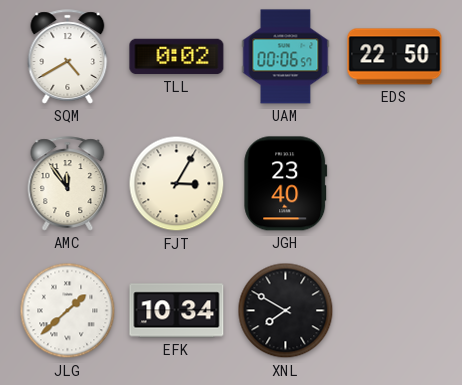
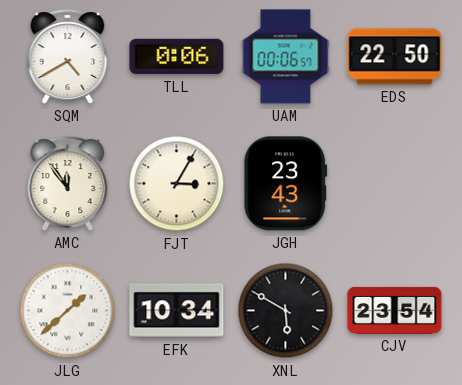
TLL: 0:02 -> 0:06 (177, 57)
JGH: 23:40 -> 23:43 (286, 184)
XNL: 7:50 -> 5:50 (286, 311)
CJV: none -> 23:54 (395, 310)
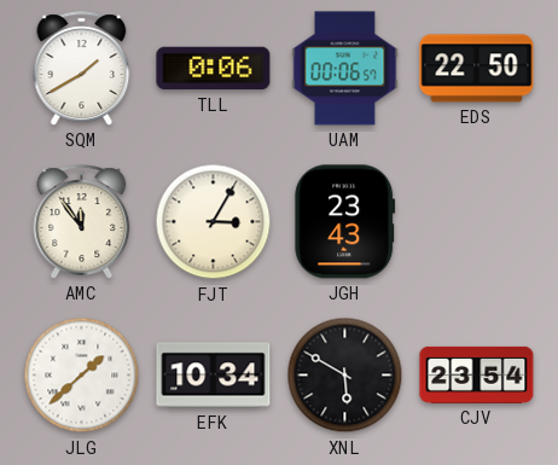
SQM: 4:40 -> 1:40 (82, 69)
